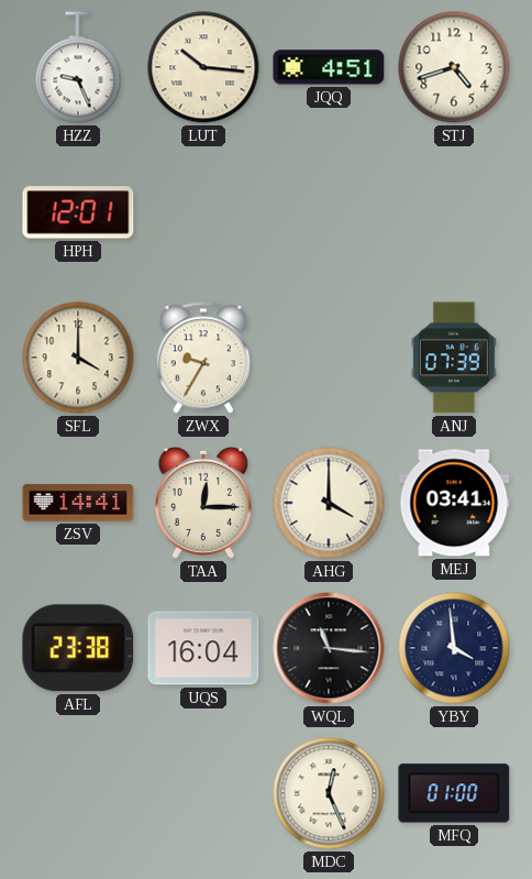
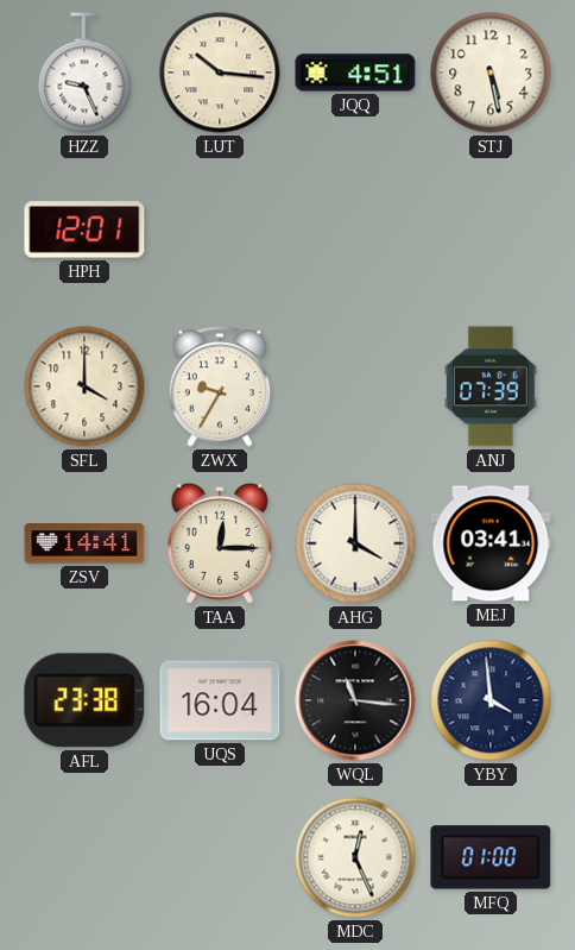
STJ: 4:42 -> 5:28 (491, 73)
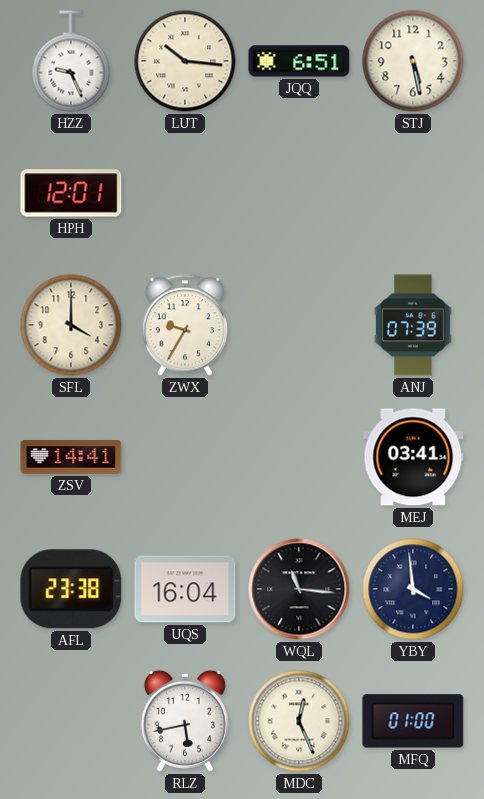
JQQ: 4:51 -> 6:51 (299, 61)
TAA: 12:15 -> none (220, 543)
AHG: 4:00 -> none (355, 543)
RLZ: none -> 5:43 (185, 721)
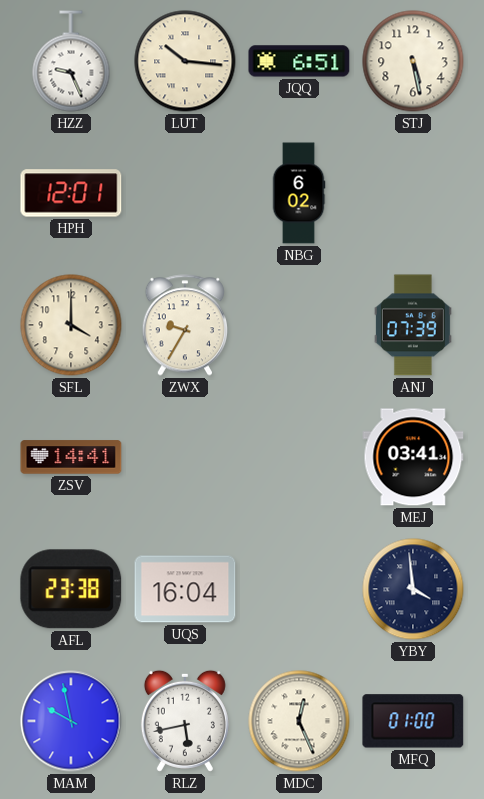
NBG: none -> 6:02 (299, 193)
WQL: 11:16 -> none (299, 589)
MAM: none -> 9:58 (71, 721)
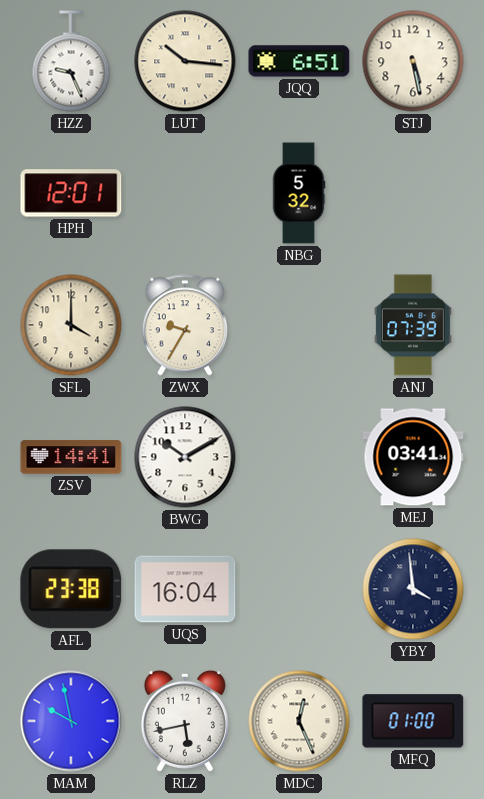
NBG: 6:02 -> 5:32 (299, 193)
BWG: none -> 10:10 (185, 457)
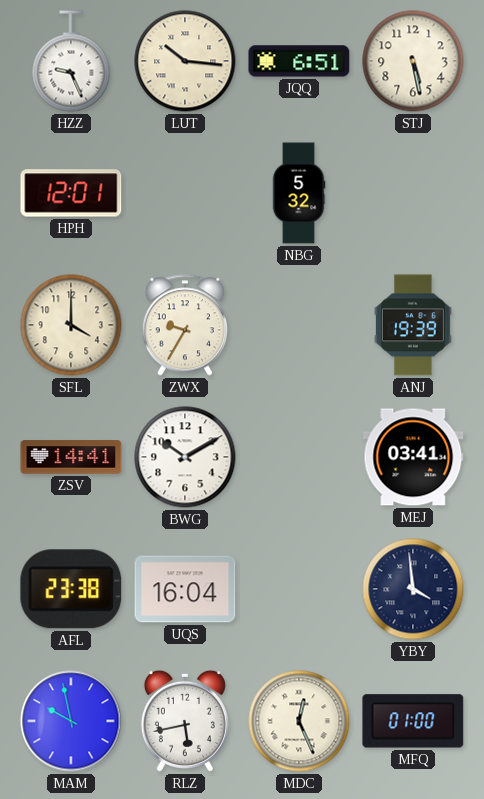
ANJ: 07:39 -> 19:39 (413, 325)
